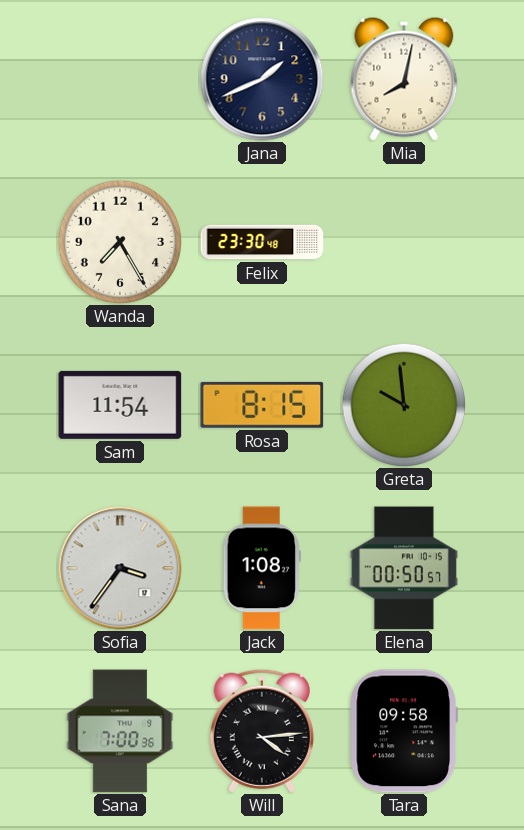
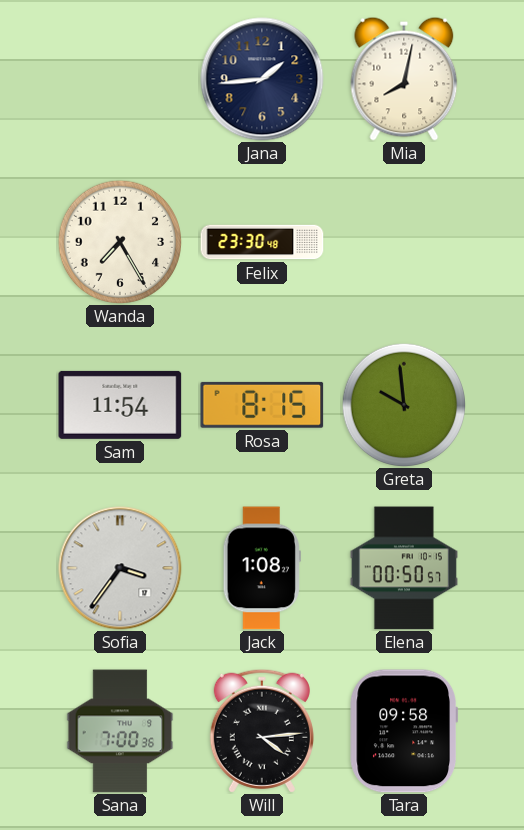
Jana: 1:41 -> 1:44 (262, 79)
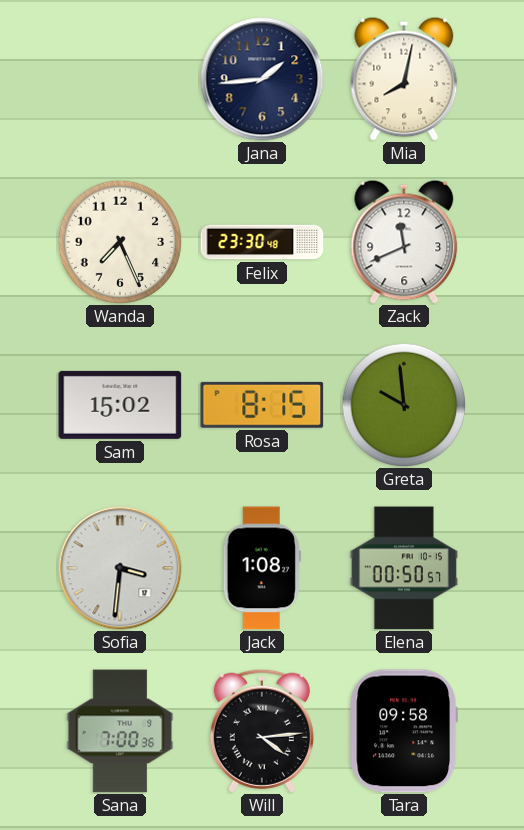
Wanda: 7:25 -> 7:26 (119, 241)
Zack: none -> 11:41 (404, 242)
Sam: 11:54 -> 15:02 (120, 405)
Sofia: 3:36 -> 3:31 (120, 568)
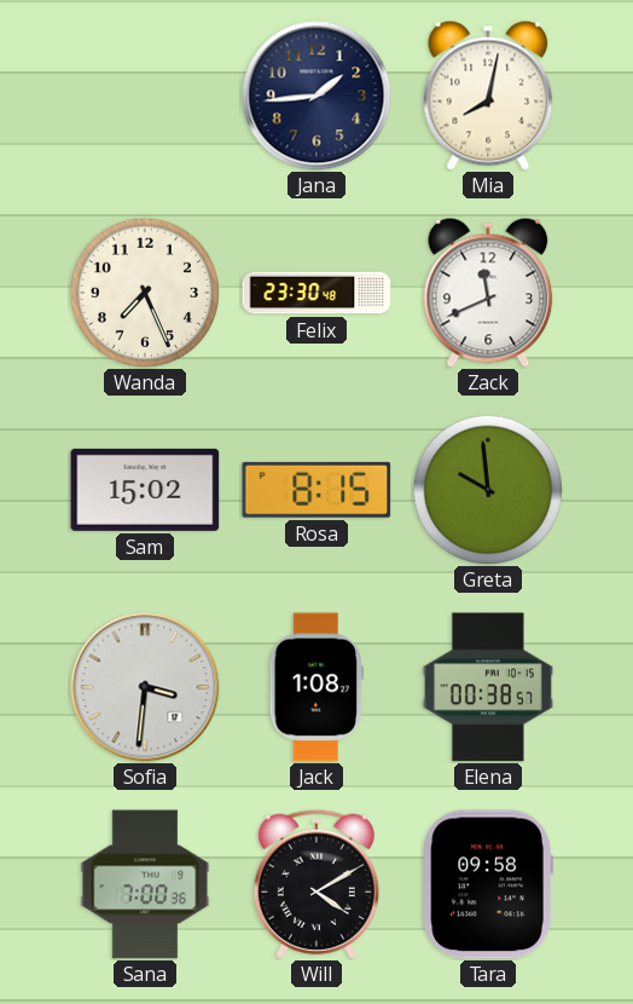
Elena: 00:50 -> 00:38 (488, 687)
Will: 4:14 -> 4:10 (316, 884)
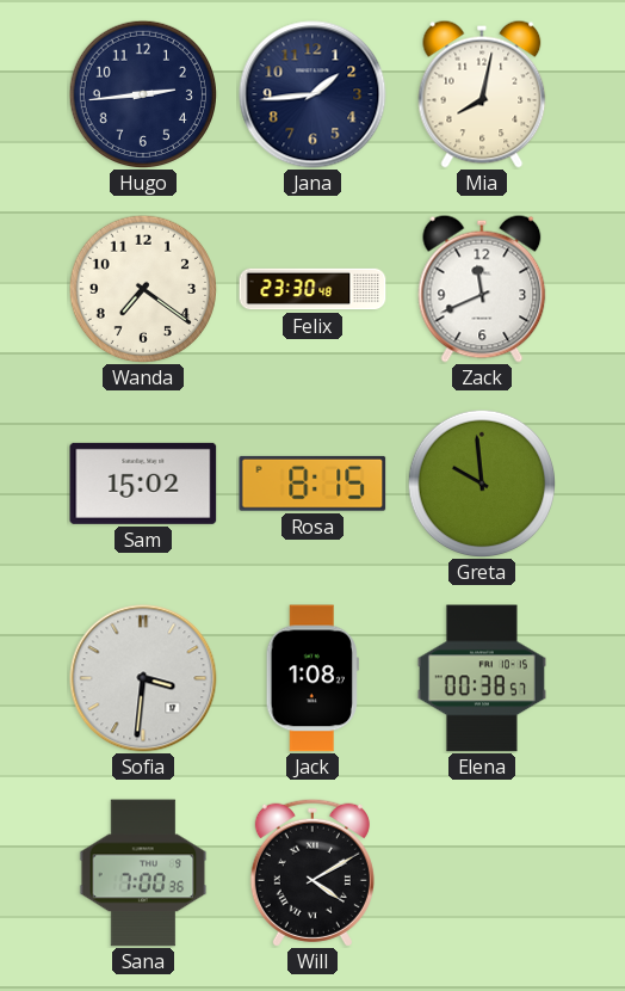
Hugo: none -> 2:44 (142, 93)
Wanda: 7:26 -> 7:21 (142, 288)
Tara: 09:58 -> none (488, 884)
